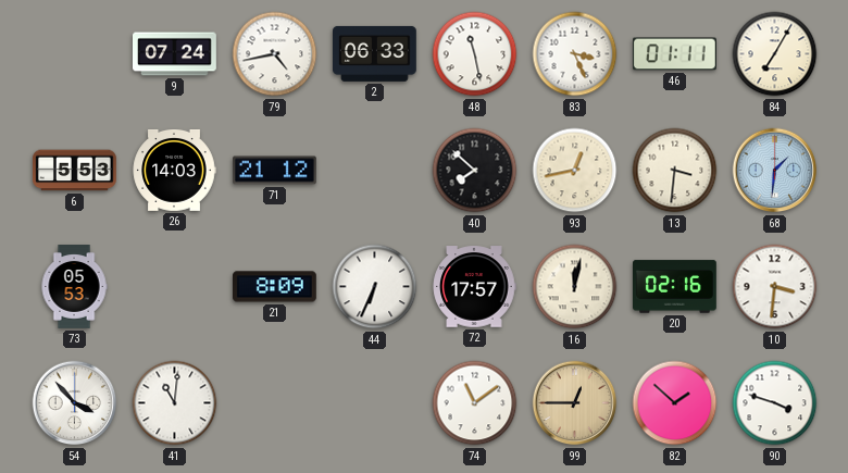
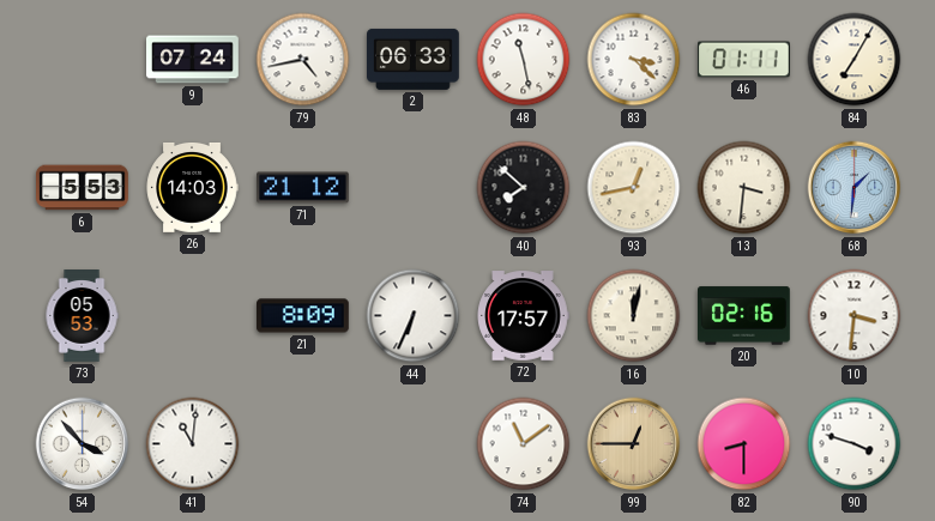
83: 3:26 -> 3:22 (634, 60)
82: 1:52 -> 8:30 (744, 444)
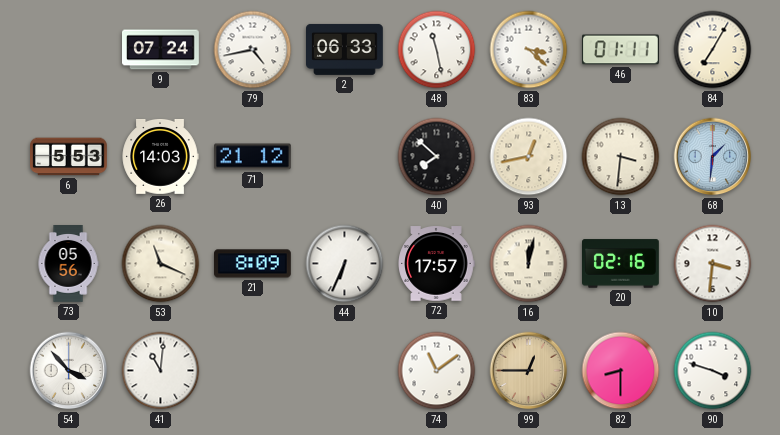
73: 05:53 -> 05:56 (68, 264)
53: none -> 11:19 (161, 264)
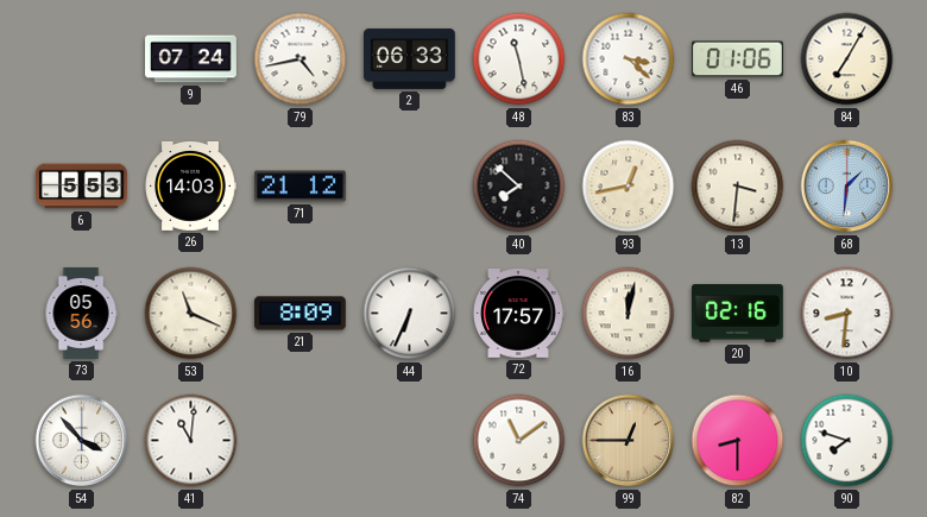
46: 01:11 -> 01:06 (738, 59)
10: 3:31 -> 8:31 (847, 314)
90: 3:48 -> 7:48 (847, 441)
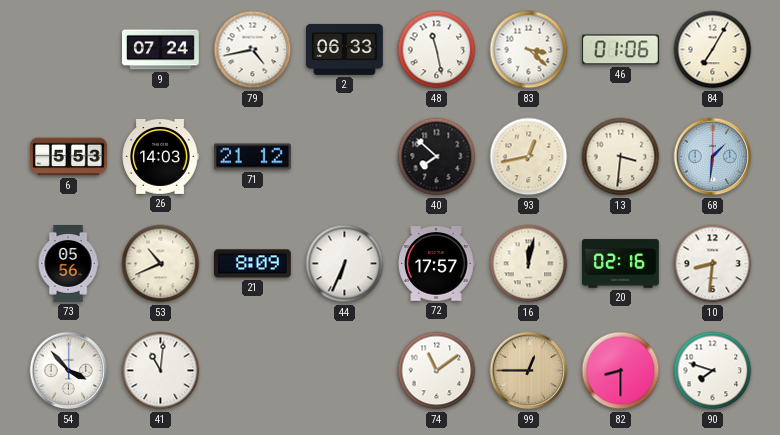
53: 11:19 -> 10:41 (161, 264)
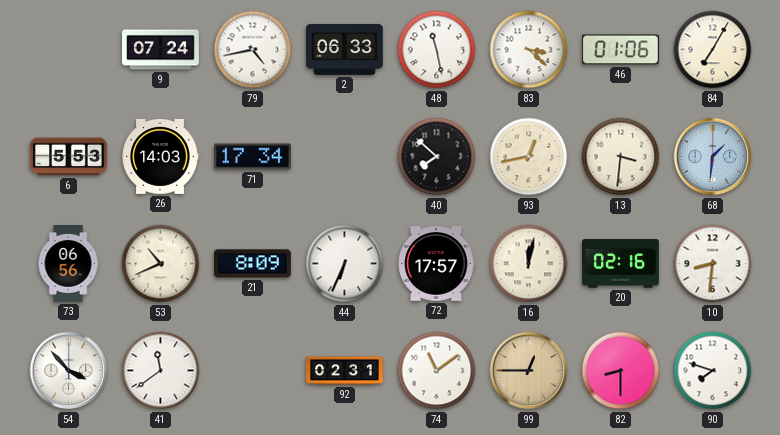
71: 21:12 -> 17:34 (253, 157)
73: 05:56 -> 06:56 (68, 264)
41: 11:01 -> 11:39 (161, 371)
92: none -> 02:31 (345, 371)
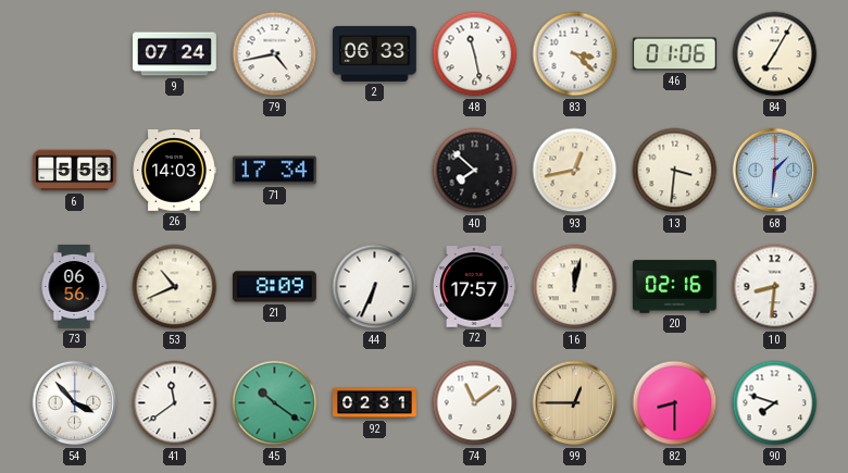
45: none -> 10:21 (275, 403)
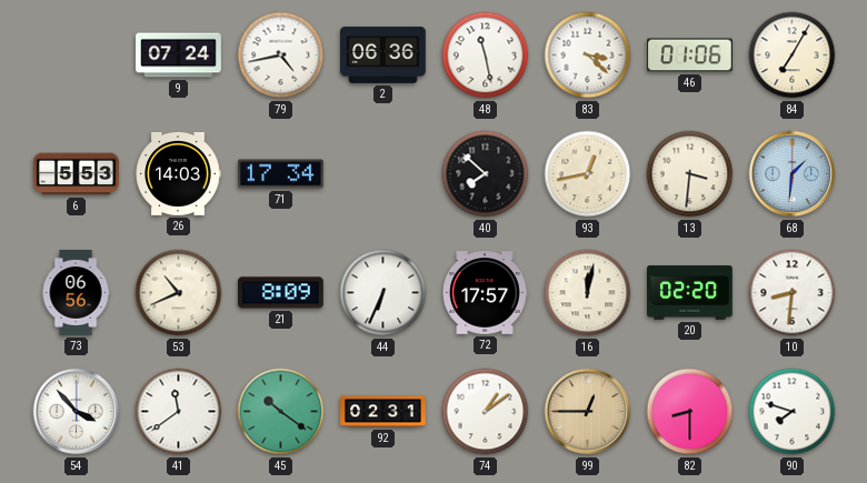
2: 06:33 -> 06:36 (383, 54)
20: 02:16 -> 02:20 (690, 293)
74: 11:09 -> 1:09 (486, 412)
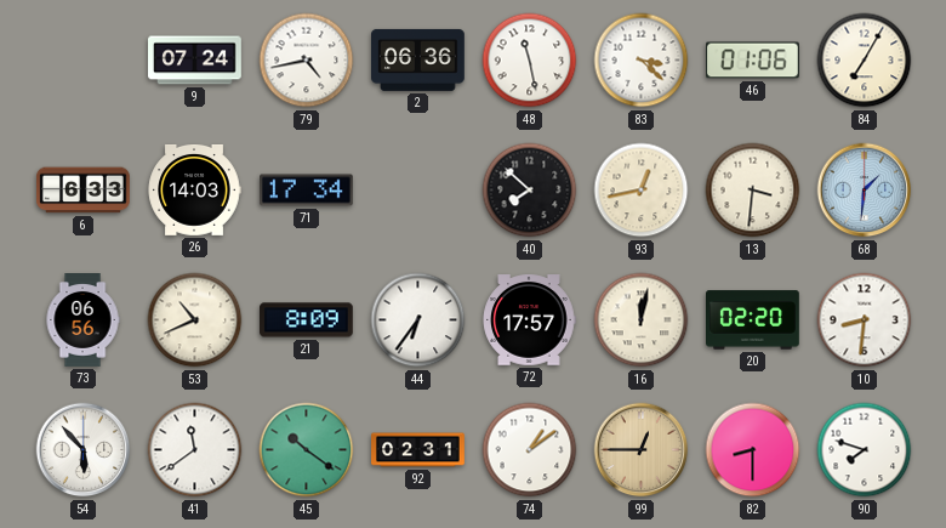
6: 5:53 -> 6:33 (84, 191)
44: 6:34 -> 6:36 (418, 320)
54: 3:53 -> 5:53 (84, 450)
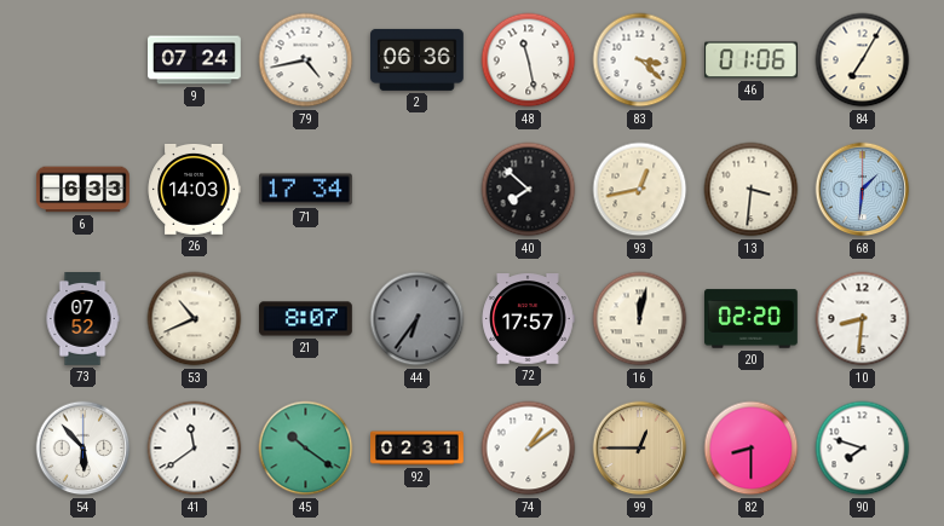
73: 06:56 -> 07:52 (82, 319)
21: 8:09 -> 8:07 (306, 319)
44 dial: white -> grey (418, 319)
